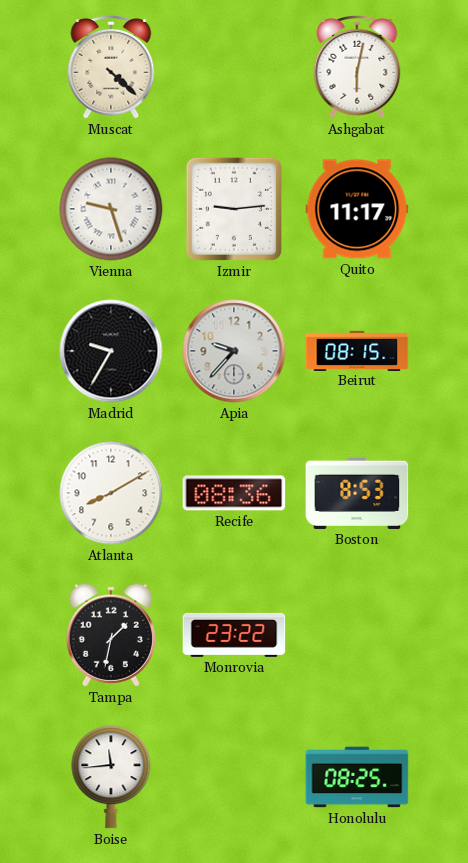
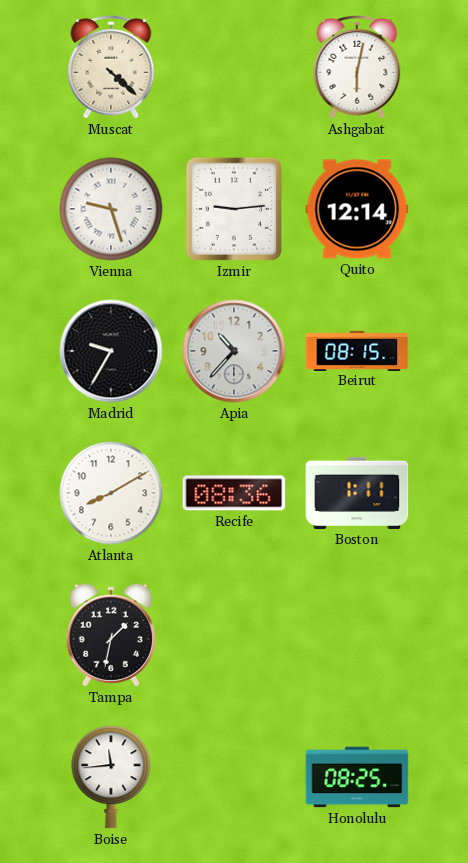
Quito: 11:17 -> 12:14 (357, 209)
Apia: 9:37 -> 10:37 (234, 351)
Boston: 8:53 -> 1:11 (357, 493)
Monrovia: 23:22 -> none (234, 635)
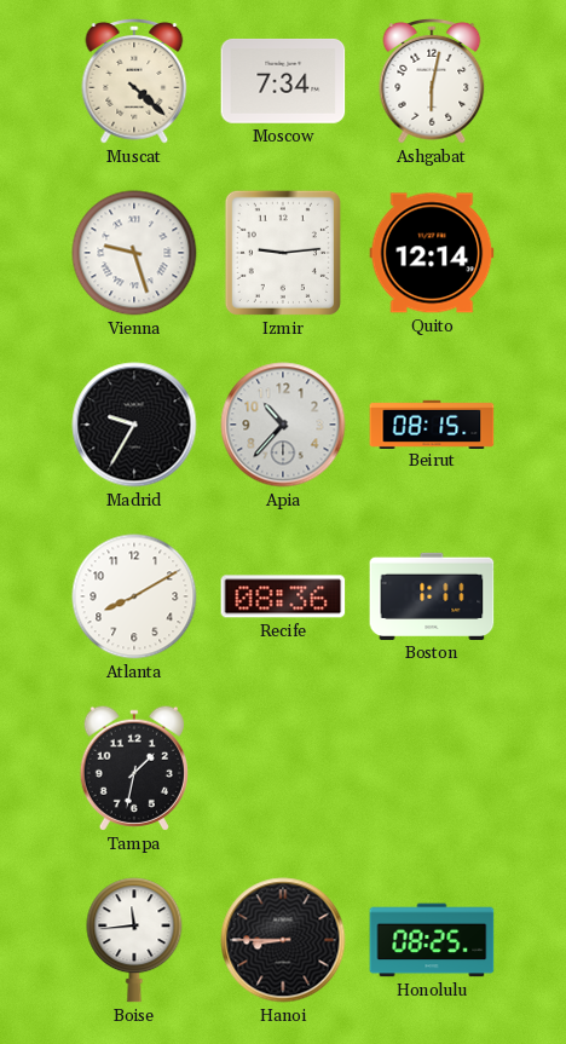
Moscow: none -> 7:34 (283, 81)
Hanoi: none -> 8:45 (283, 940)
